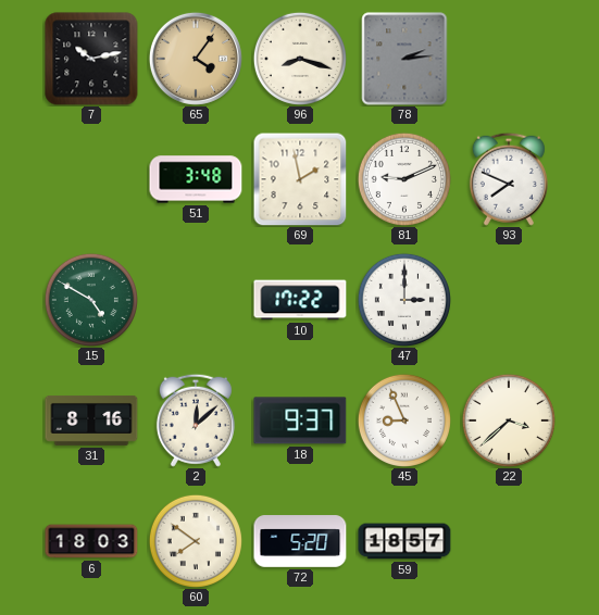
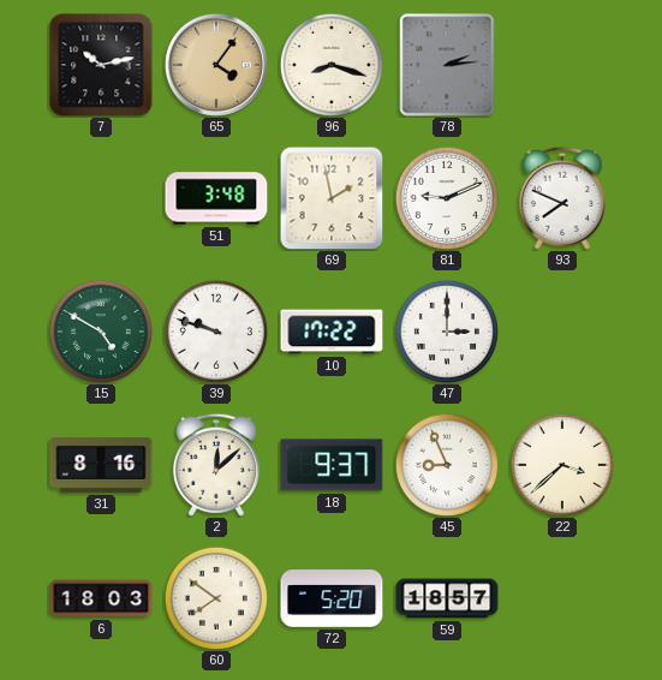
39: none -> 9:48 (216, 332)
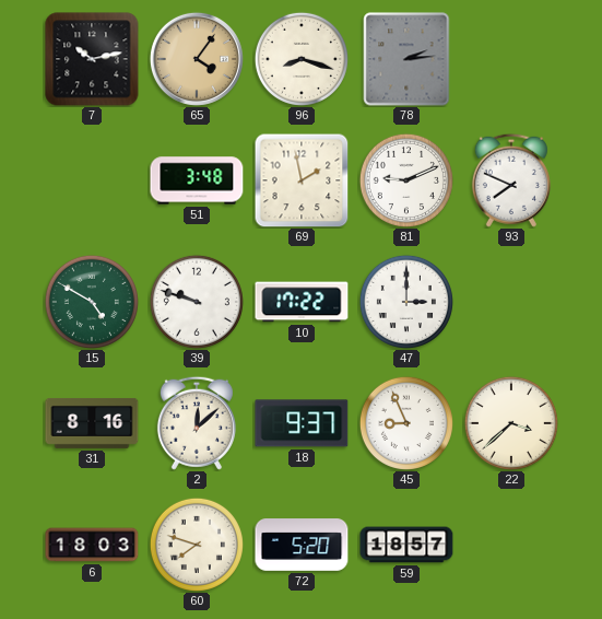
60: 7:51 -> 7:48 (197, 545)
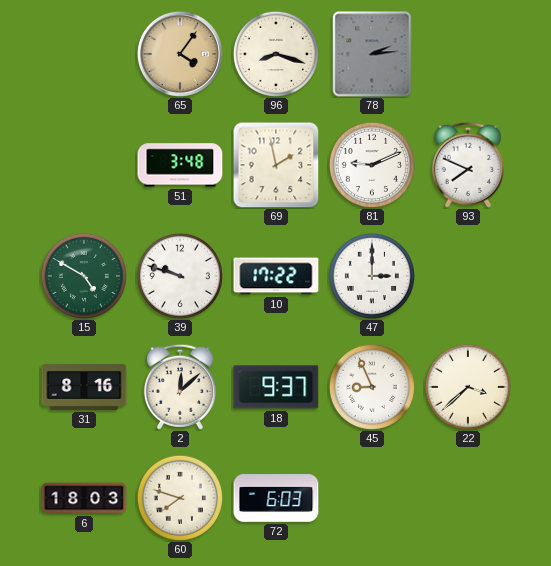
7: 10:13 -> none (92, 59)
72: 5:20 -> 6:03 (276, 498)
59: 18:57 -> none (406, 545)
